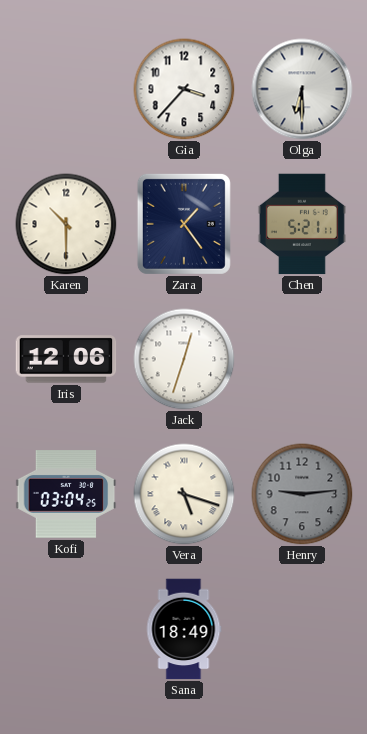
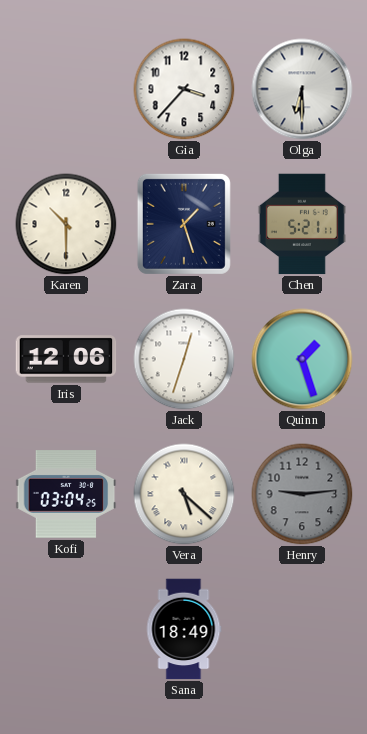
Zara: 1:24 -> 1:27 (184, 224)
Quinn: none -> 1:27 (302, 359)
Vera: 5:18 -> 5:22 (184, 494)
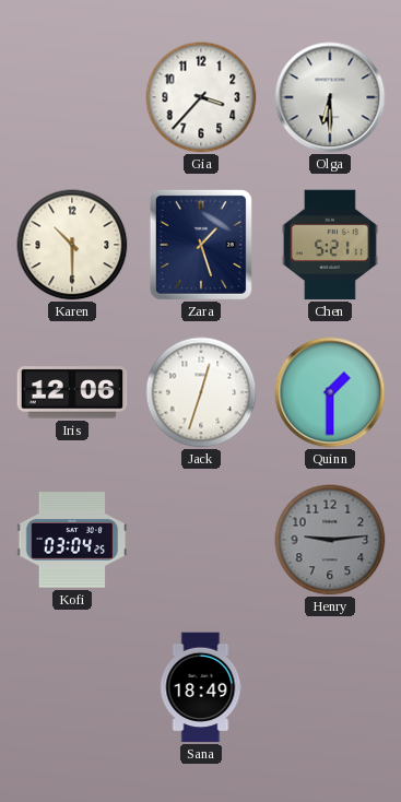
Quinn: 1:27 -> 1:30 (330, 392)
Vera: 5:22 -> none (184, 494)
